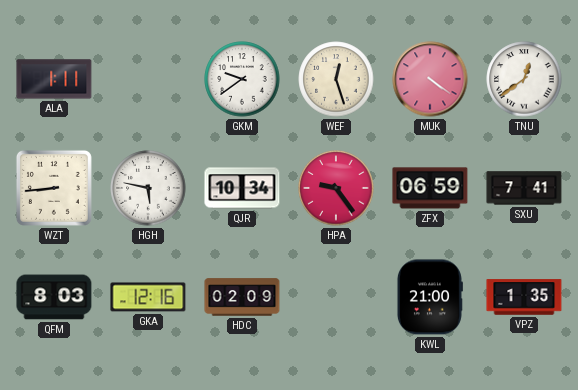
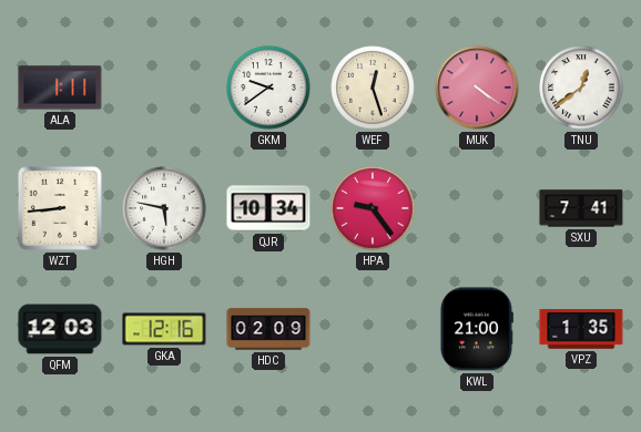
ZFX: 06:59 -> none (430, 188)
QFM: 8:03 -> 12:03 (60, 329)
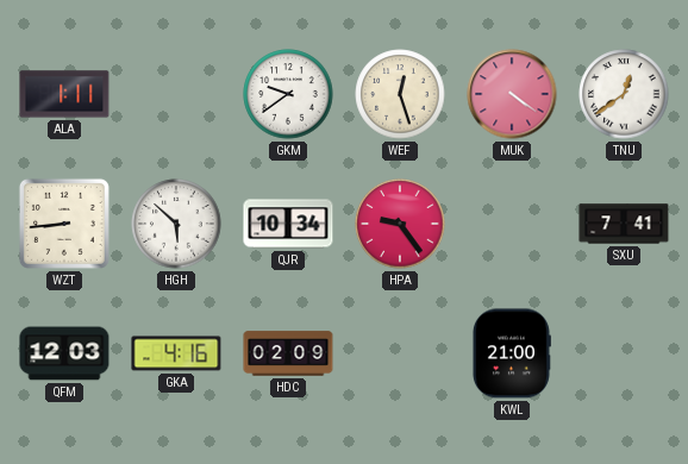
HGH: 5:47 -> 5:52 (176, 224)
GKA: 12:16 -> 4:16 (176, 353)
VPZ: 1:35 -> none (581, 329)
